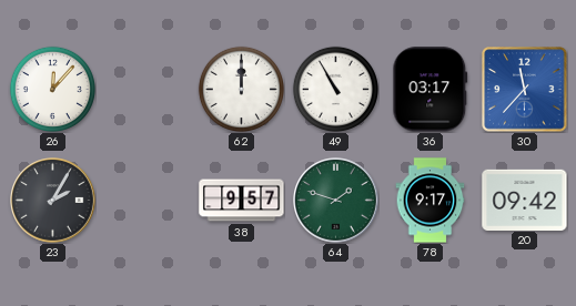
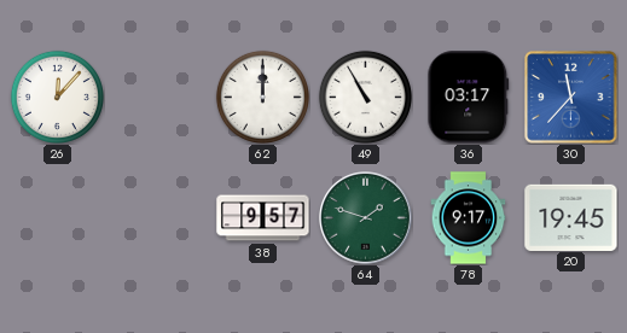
23: 2:05 -> none (53, 201)
20: 09:42 -> 19:45 (571, 217)
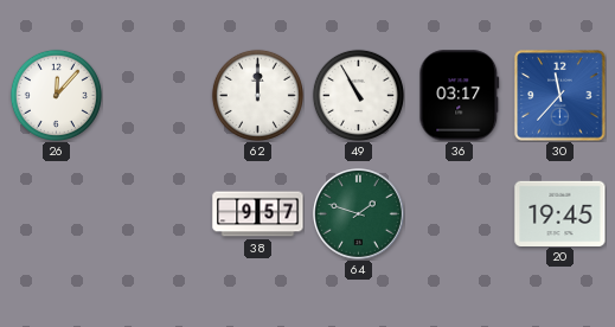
78: 9:17 -> none (469, 218)
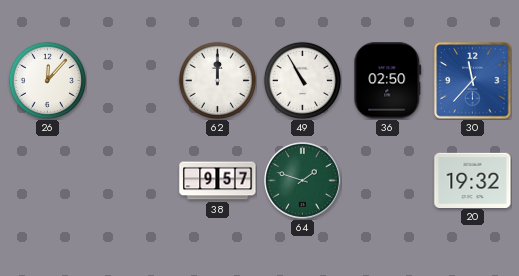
36: 03:17 -> 02:50 (388, 81)
20: 19:45 -> 19:32 (473, 180)
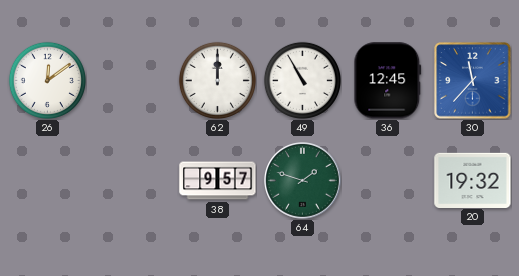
26: 12:07 -> 12:09 (47, 80)
36: 02:50 -> 12:45 (388, 81)
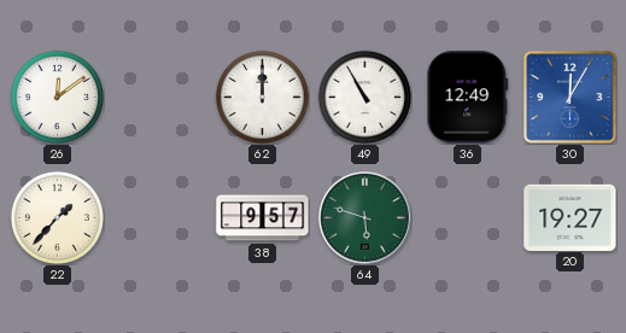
36: 12:45 -> 12:49 (468, 98)
30: 11:37 -> 12:05 (571, 98)
22: none -> 1:37 (57, 217)
64: 1:48 -> 5:48 (365, 218)
20: 19:32 -> 19:27 (571, 217)
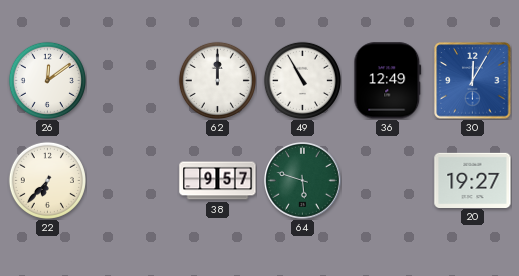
22: 1:37 -> 6:37 (47, 180)
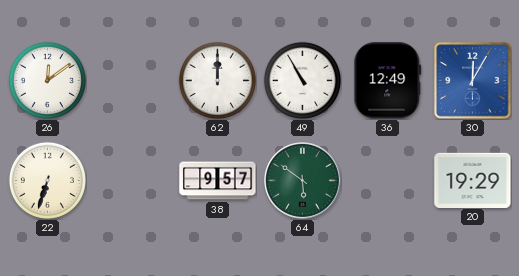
22: 6:37 -> 6:33 (47, 180)
64: 5:48 -> 5:51 (303, 181)
20: 19:27 -> 19:29 (473, 180)
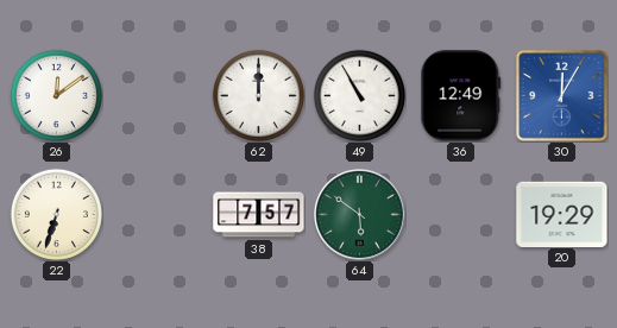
38: 9:57 -> 7:57 (259, 215)
